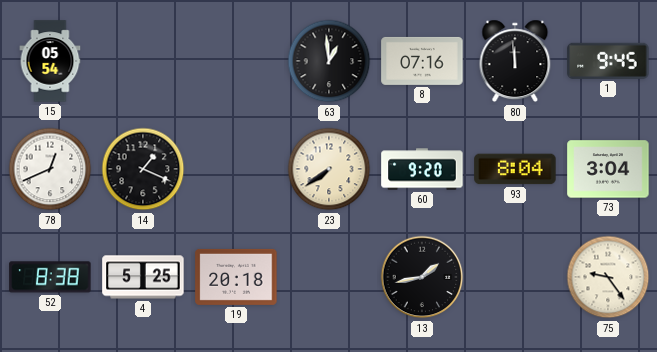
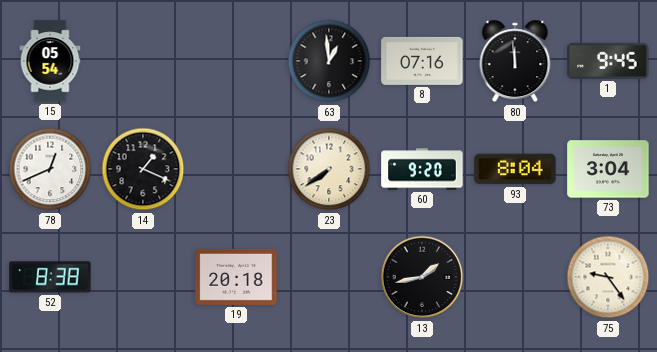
4: 5:25 -> none (143, 277)
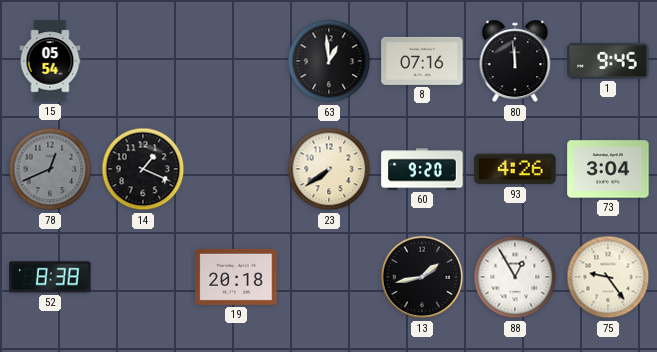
78 dial: white -> grey (50, 169)
93: 8:04 -> 4:26 (515, 169)
88: none -> 12:55 (515, 277)
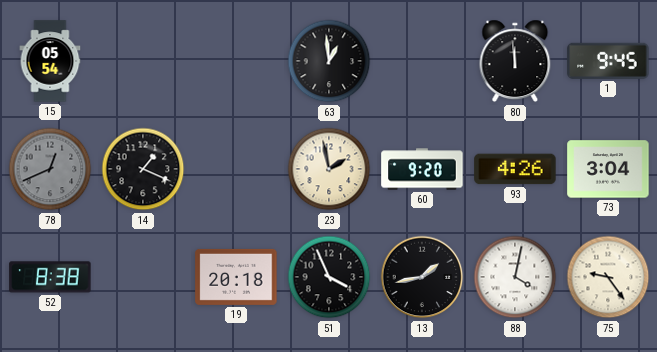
8: 07:16 -> none (422, 61)
23: 7:39 -> 1:58 (329, 169)
51: none -> 3:56 (329, 277)
88: 12:55 -> 4:02 (515, 277)
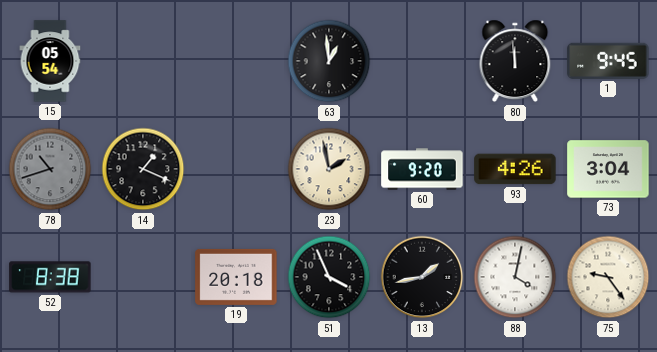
78: 12:41 -> 10:42 (50, 169)
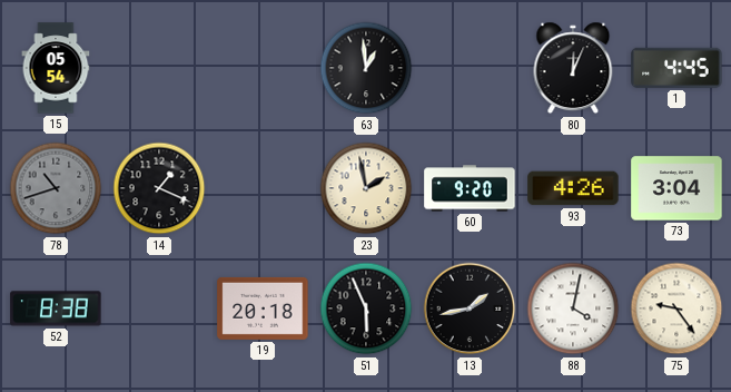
80: 11:59 -> 12:04 (573, 68)
1: 9:45 -> 4:45 (676, 68)
51: 3:56 -> 5:56 (366, 308)
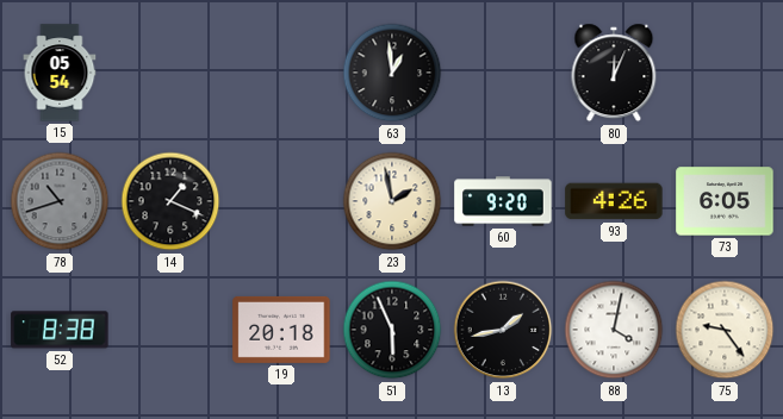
1: 4:45 -> none (676, 68)
73: 3:04 -> 6:05 (725, 201)
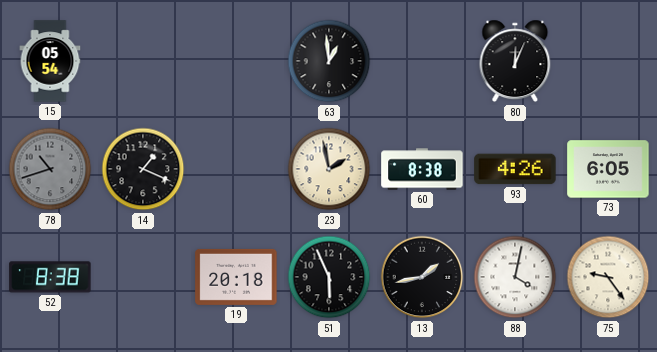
60: 9:20 -> 8:38 (422, 169)
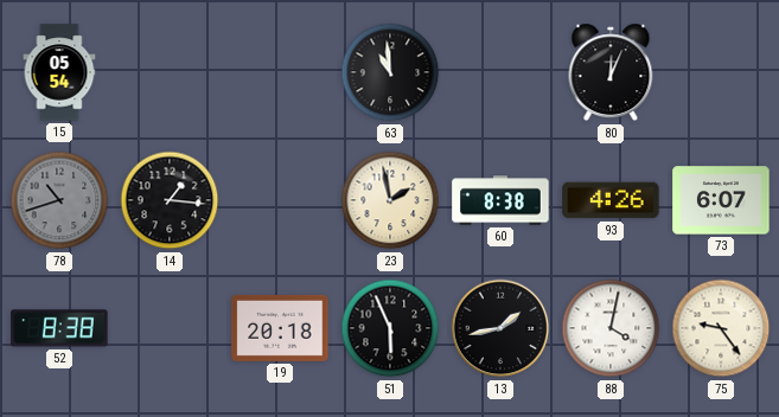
63: 12:59 -> 10:59 (390, 72)
14: 1:19 -> 1:16 (170, 200)
73: 6:05 -> 6:07 (721, 200)
